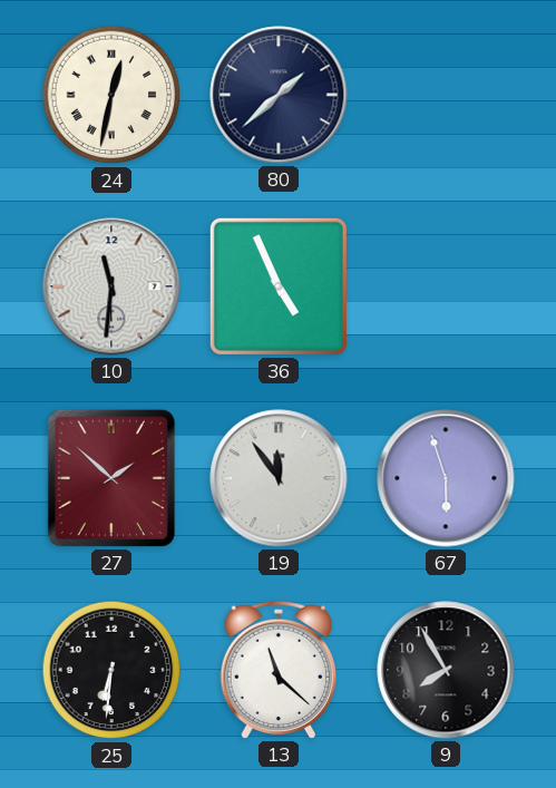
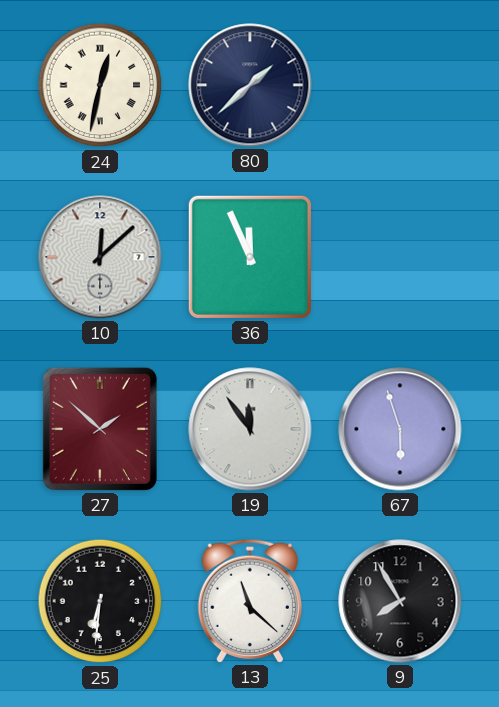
10: 11:31 -> 12:08 (100, 257)
36: 4:56 -> 11:56 (250, 257)
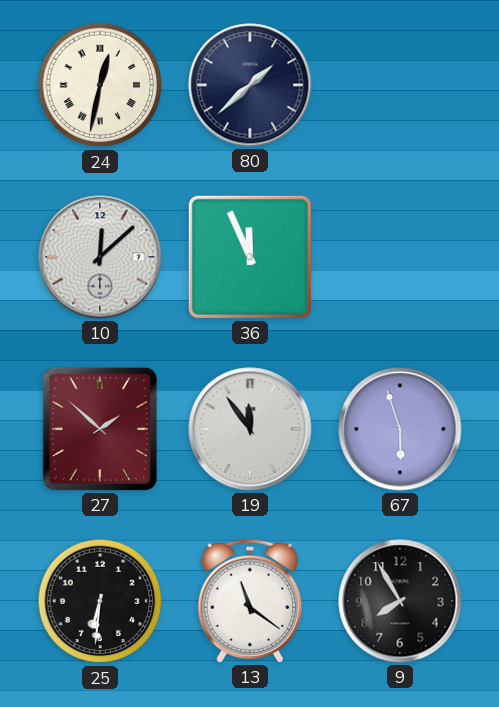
13: 11:22 -> 11:21 (249, 601)
